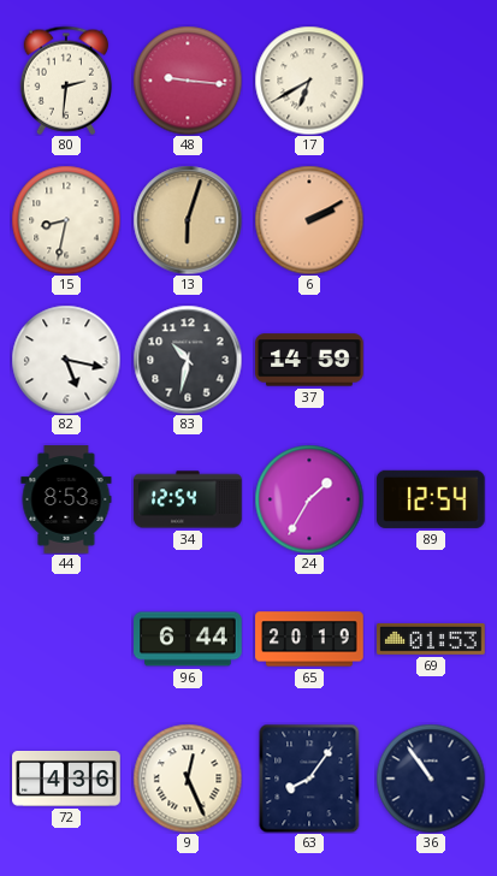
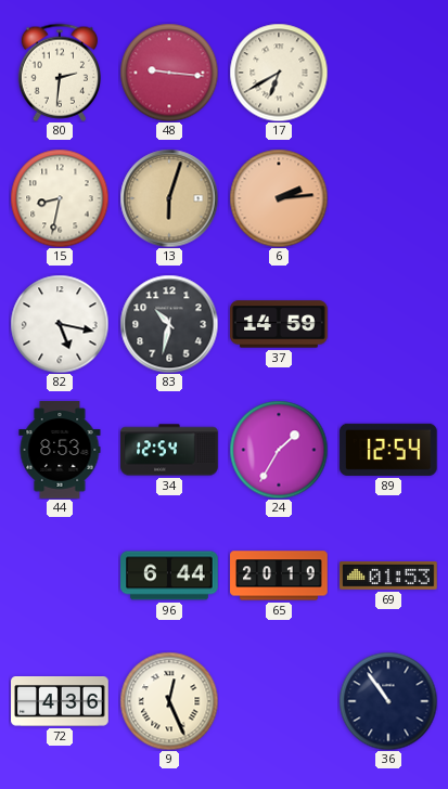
6: 2:10 -> 2:14 (279, 198)
63: 8:06 -> none (309, 779)
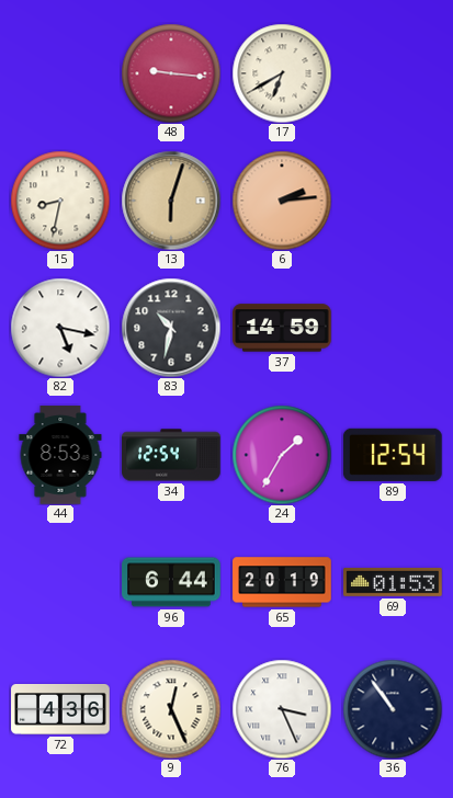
80: 2:31 -> none (59, 73)
76: none -> 3:26 (282, 709)
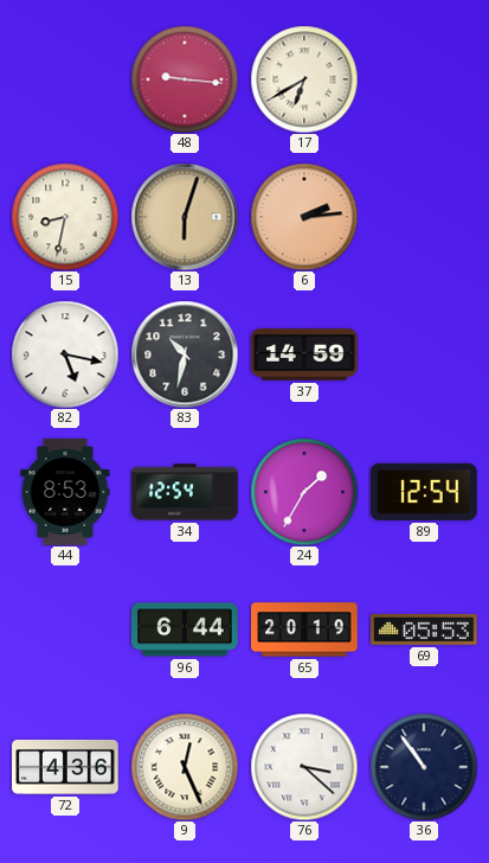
69: 01:53 -> 05:53 (424, 629)
76: 3:26 -> 3:22 (304, 767)
